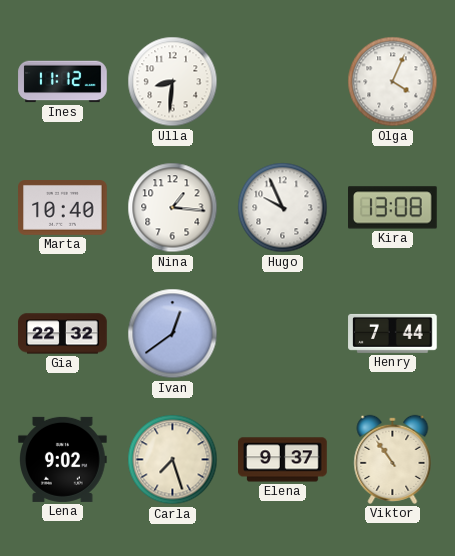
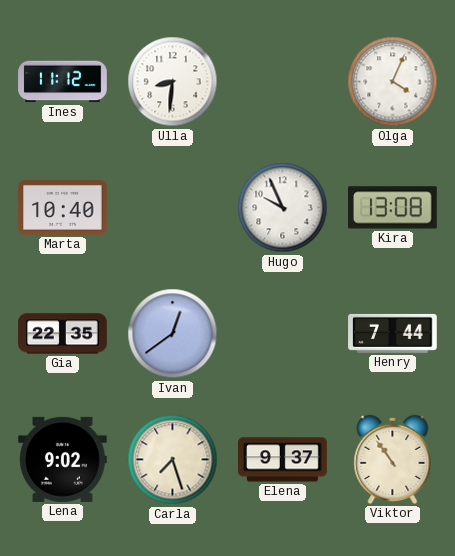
Nina: 1:16 -> none (173, 208)
Gia: 22:32 -> 22:35 (63, 334)
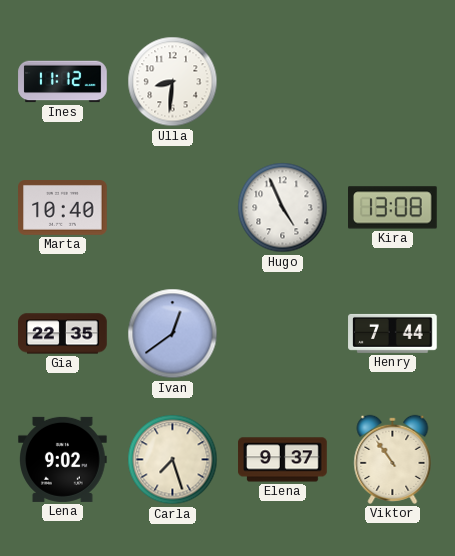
Olga: 4:04 -> none (393, 82)
Hugo: 9:56 -> 4:56 (283, 208)
